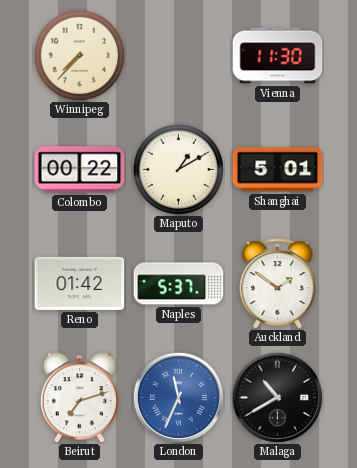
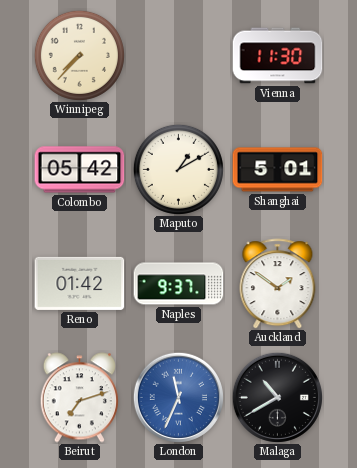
Colombo: 00:22 -> 05:42 (80, 170)
Naples: 5:37 -> 9:37 (179, 284)
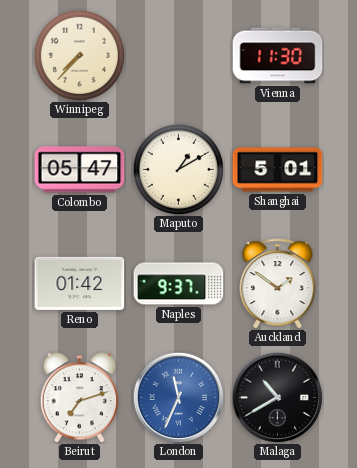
Colombo: 05:42 -> 05:47 (80, 170)
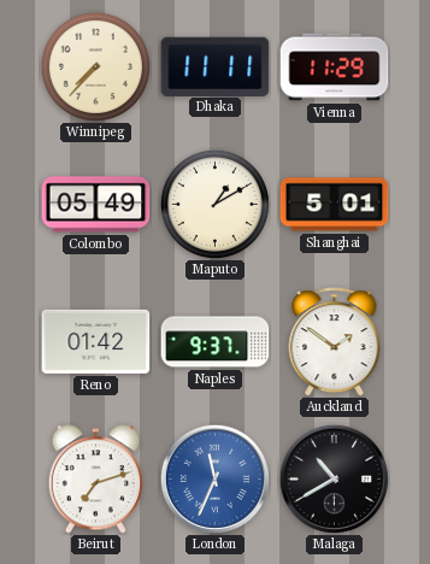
Dhaka: none -> 11:11 (216, 66)
Vienna: 11:30 -> 11:29 (335, 67)
Colombo: 05:47 -> 05:49 (96, 205)
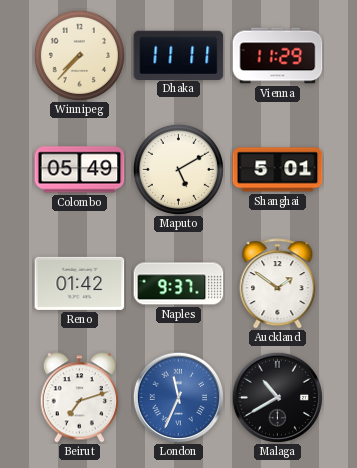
Maputo: 1:10 -> 5:10 (178, 169)
